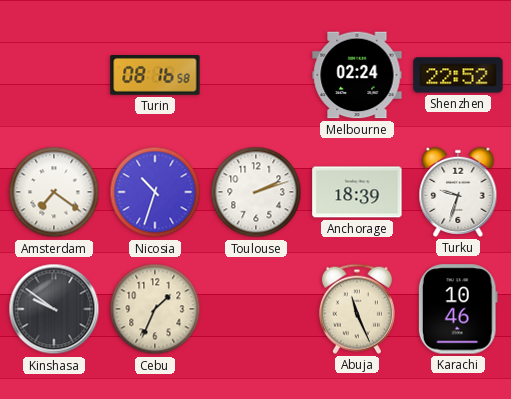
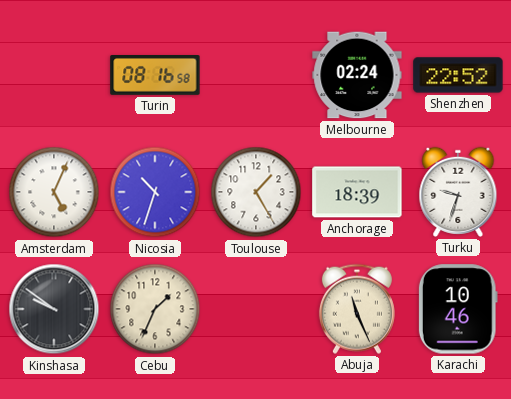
Amsterdam: 7:21 -> 5:04 (54, 192)
Toulouse: 2:12 -> 1:25 (256, 192)
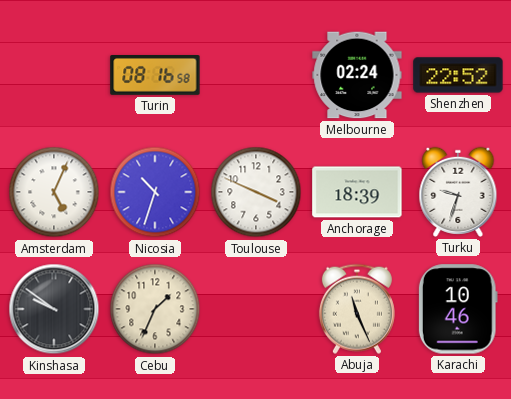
Toulouse: 1:25 -> 3:49 (256, 192)
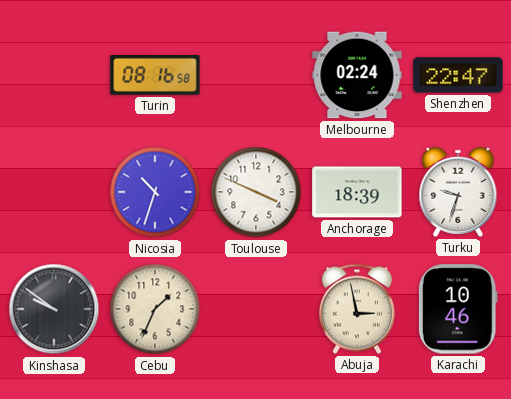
Shenzhen: 22:52 -> 22:47 (458, 75)
Amsterdam: 5:04 -> none (54, 192)
Abuja: 11:26 -> 2:58 (357, 309)
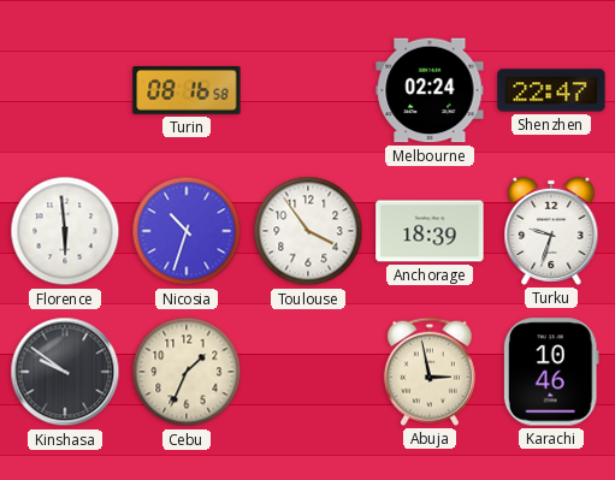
Florence: none -> 5:59 (65, 231)
Toulouse: 3:49 -> 3:54 (308, 231)
